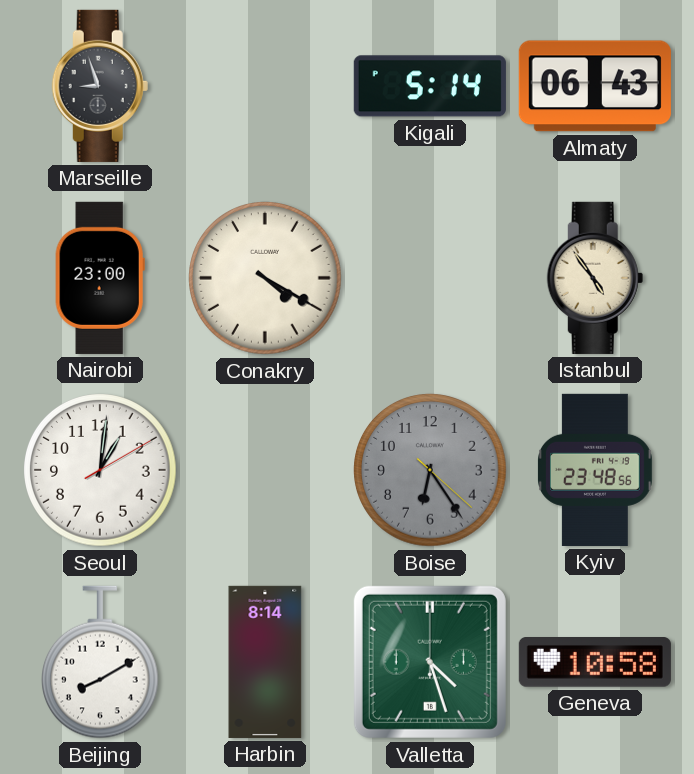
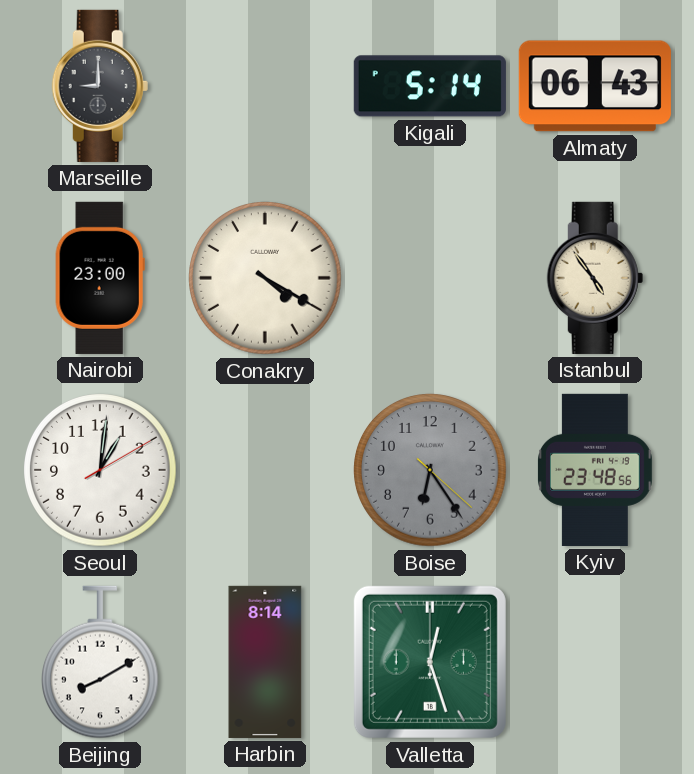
Marseille: 8:57 -> 9:00 (100, 86)
Valletta: 4:27 -> 12:27 (430, 662)
Geneva: 10:58 -> none (595, 663)
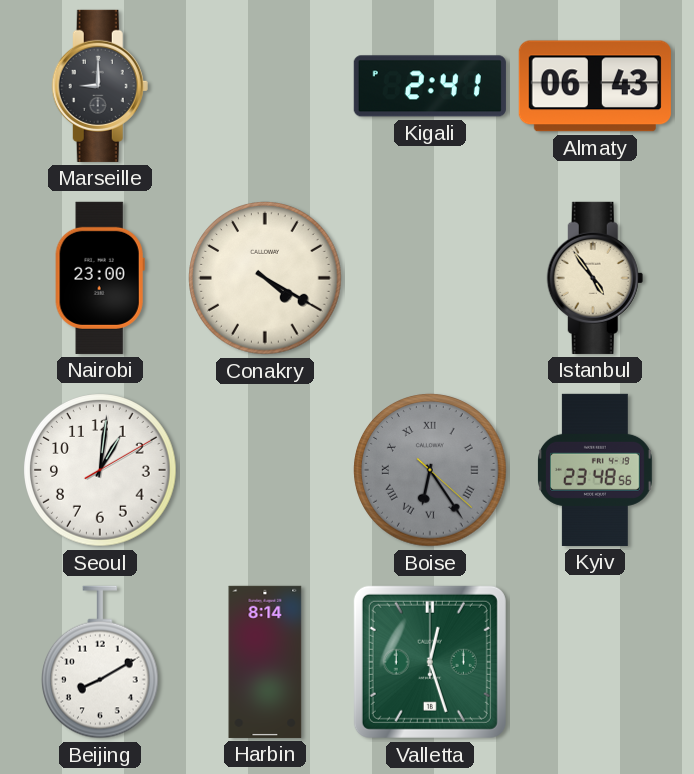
Kigali: 5:14 -> 2:41 (430, 86)
Boise numerals: Arabic -> Roman (430, 470)
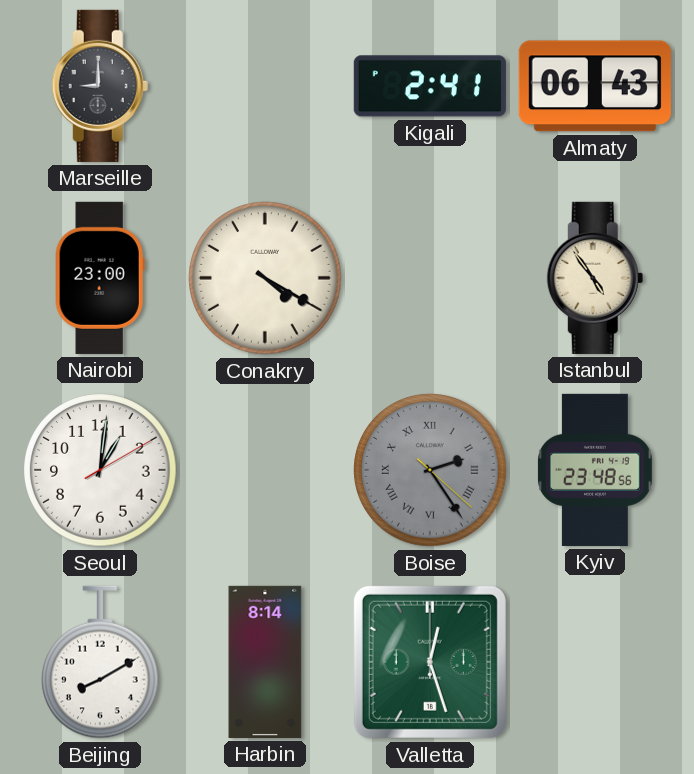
Boise: 6:24 -> 2:24 (430, 470)
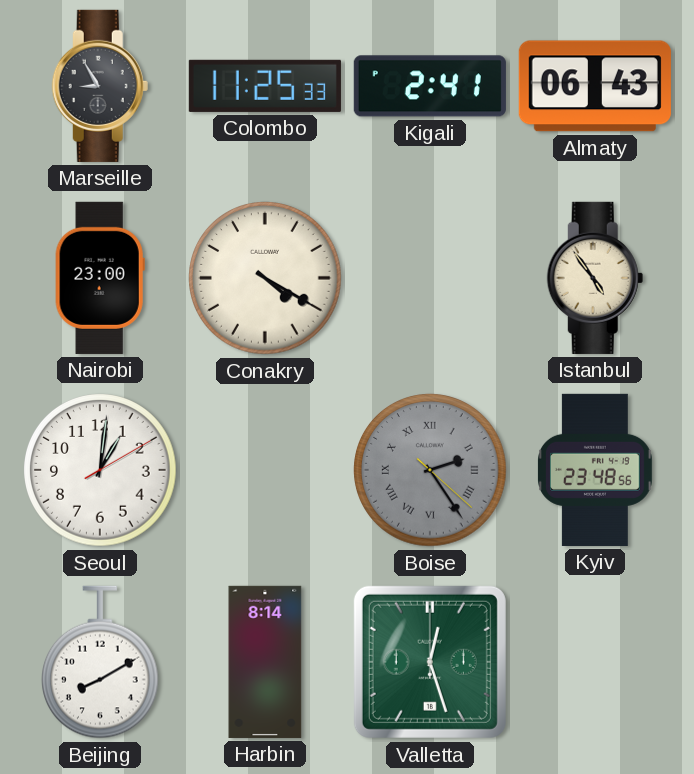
Marseille: 9:00 -> 8:55 (100, 86)
Colombo: none -> 11:25 (265, 86)
